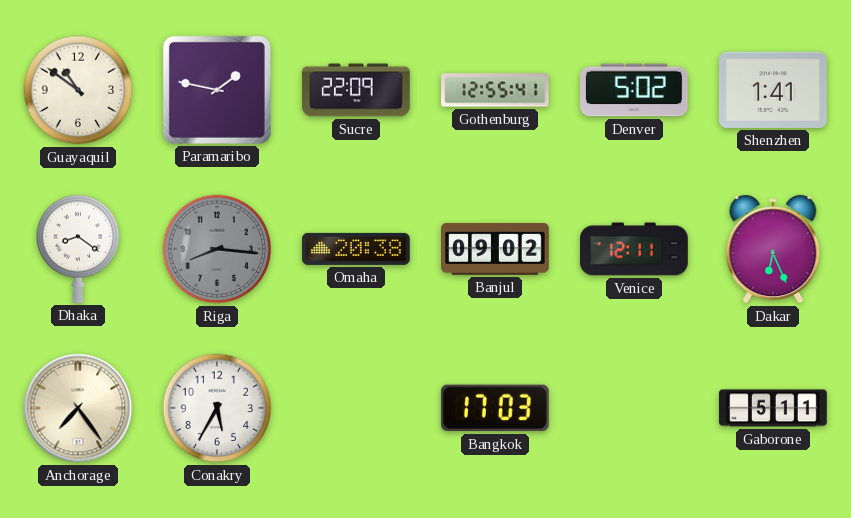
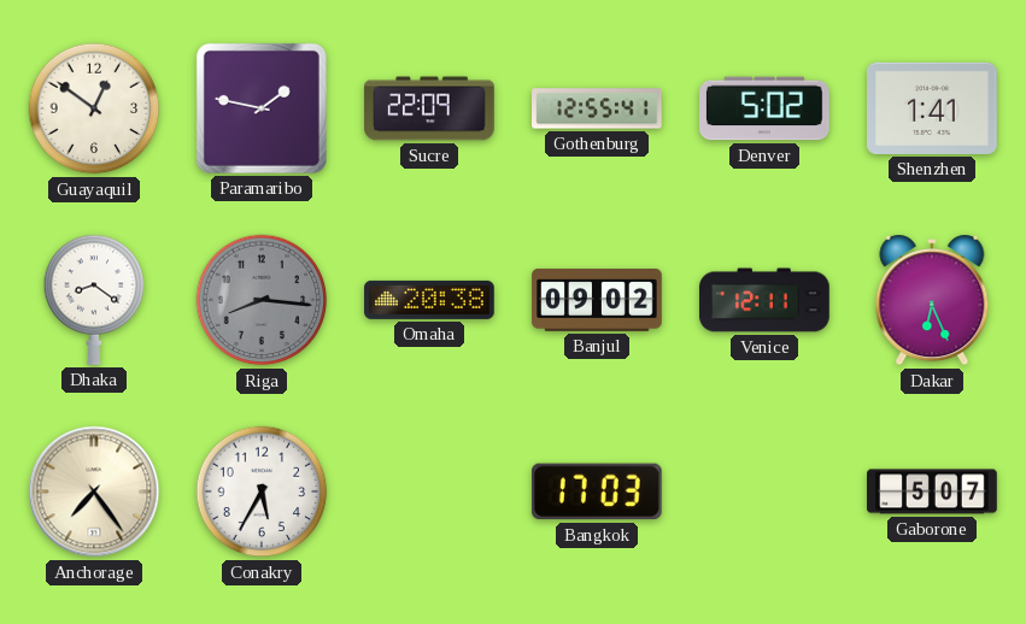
Guayaquil: 10:51 -> 12:51 (94, 108)
Gaborone: 5:11 -> 5:07 (932, 491)
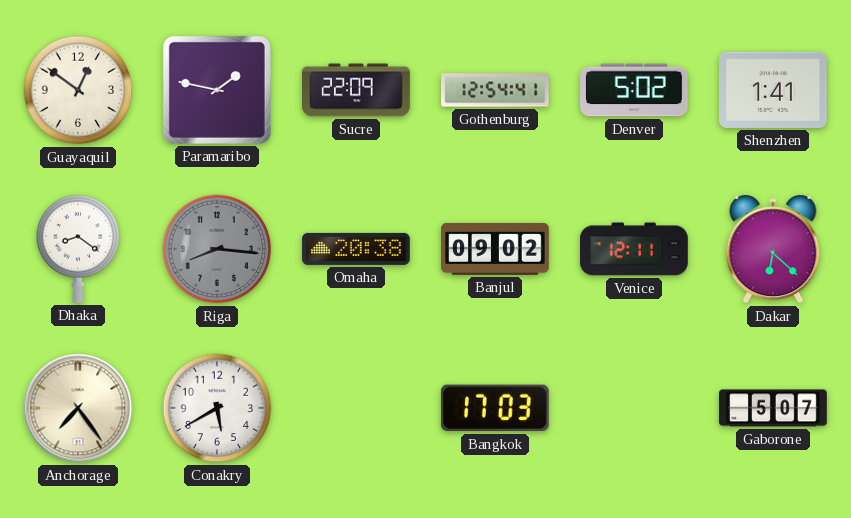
Gothenburg: 12:55 -> 12:54 (495, 90)
Dakar: 6:26 -> 6:22 (773, 249)
Conakry: 5:35 -> 5:40 (217, 408)
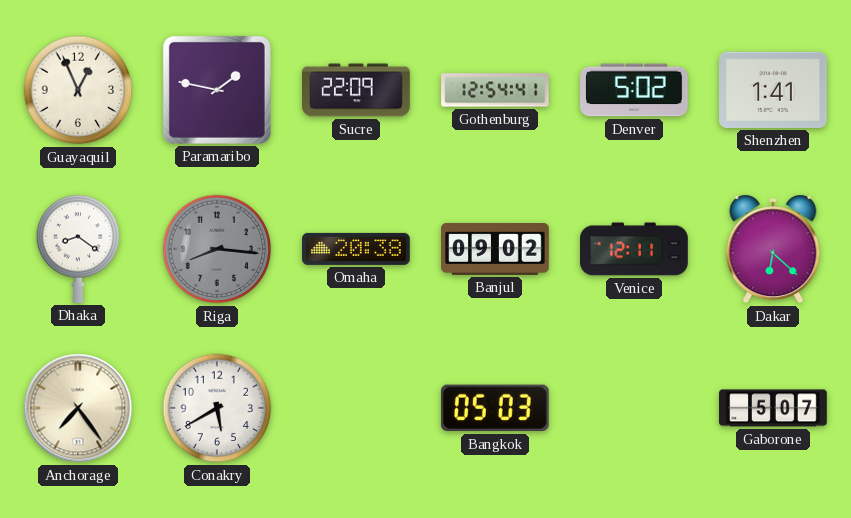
Guayaquil: 12:51 -> 12:56 (78, 90)
Bangkok: 17:03 -> 05:03 (495, 408)
